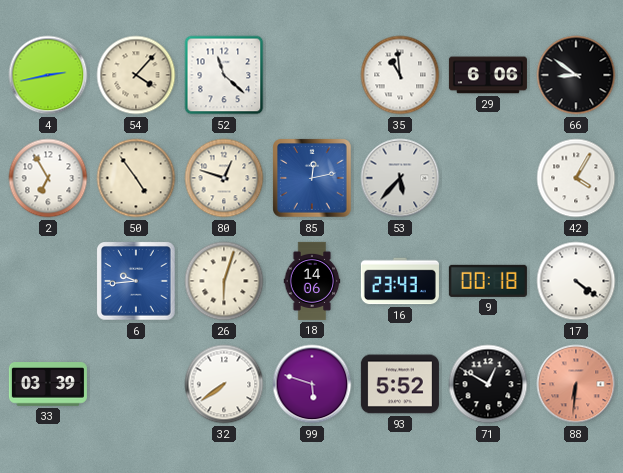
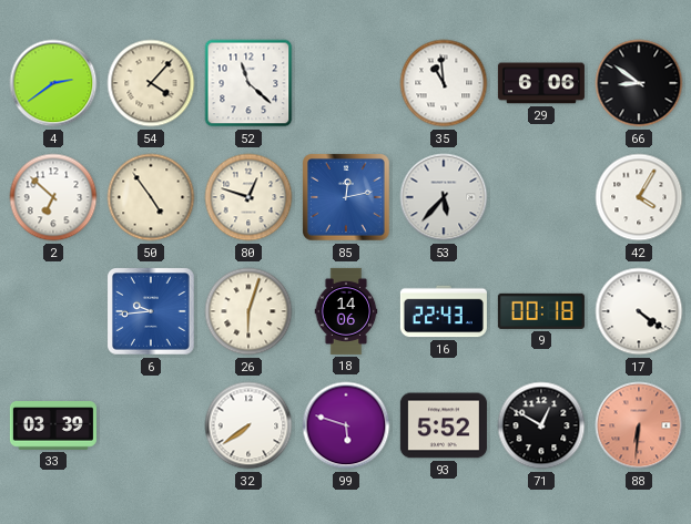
4: 2:43 -> 2:39 (53, 83)
2: 6:55 -> 6:52 (53, 197)
16: 23:43 -> 22:43 (444, 311)
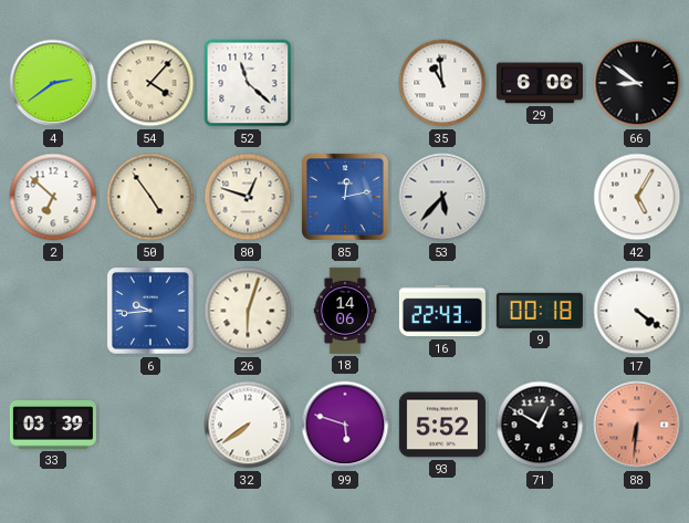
42: 4:05 -> 5:05 (637, 197)
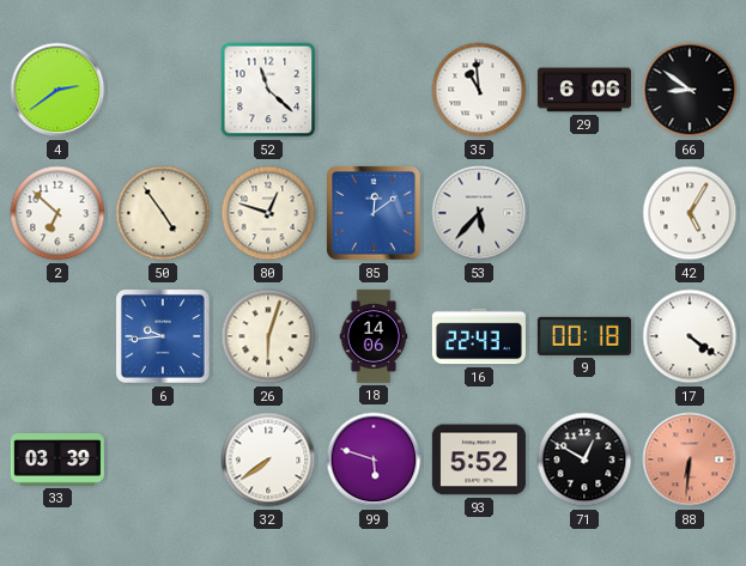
54: 4:07 -> none (150, 83)
85: 12:13 -> 12:09 (375, 214)
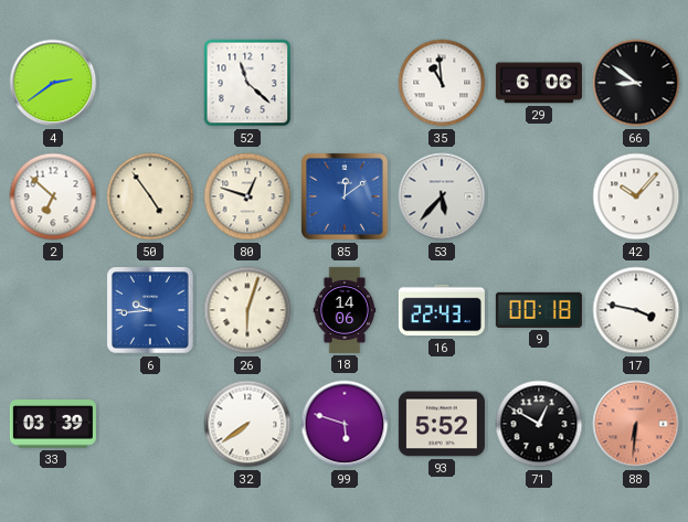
42: 5:05 -> 10:07 (636, 196)
17: 4:21 -> 3:47 (636, 310)
